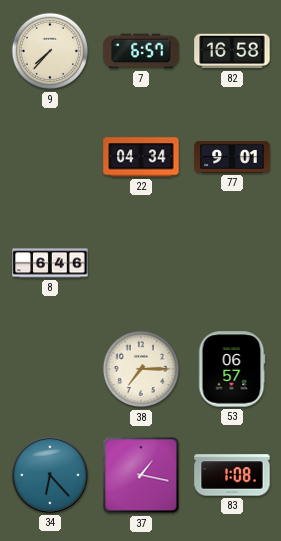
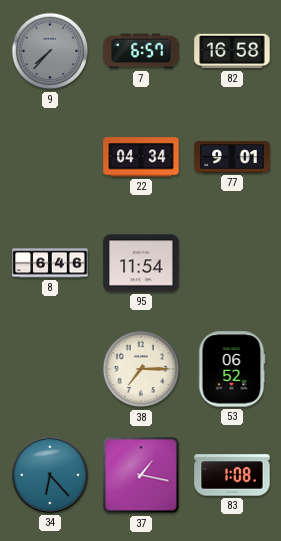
9 dial: cream -> grey (50, 51)
95: none -> 11:54 (141, 263)
53: 06:57 -> 06:52 (232, 369)
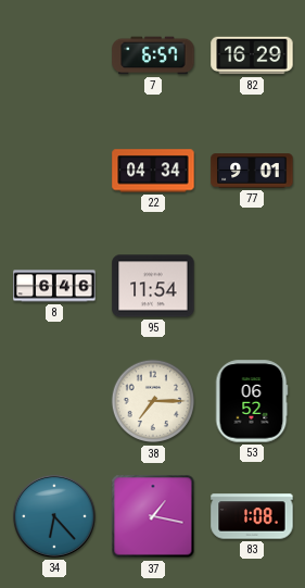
9: 7:37 -> none (50, 51)
82: 16:58 -> 16:29 (252, 55)
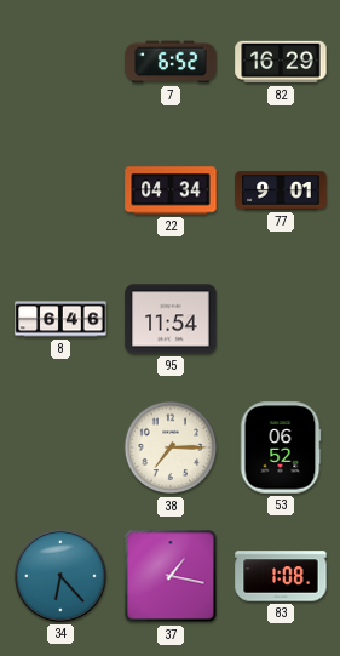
7: 6:57 -> 6:52 (171, 62)
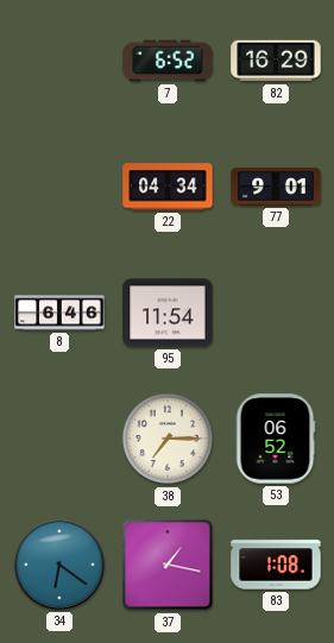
34: 6:23 -> 6:21 (59, 565)
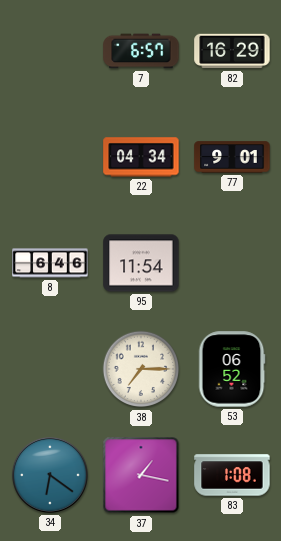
7: 6:52 -> 6:57 (141, 51)
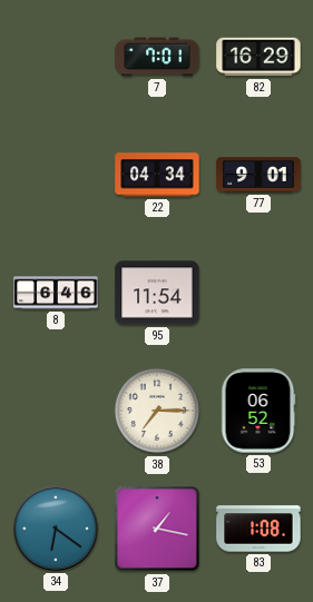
7: 6:57 -> 7:01 (157, 57)
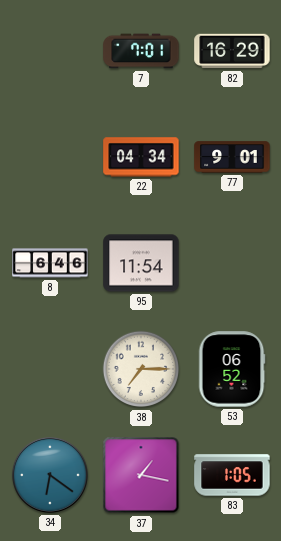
83: 1:08 -> 1:05 (232, 475)
